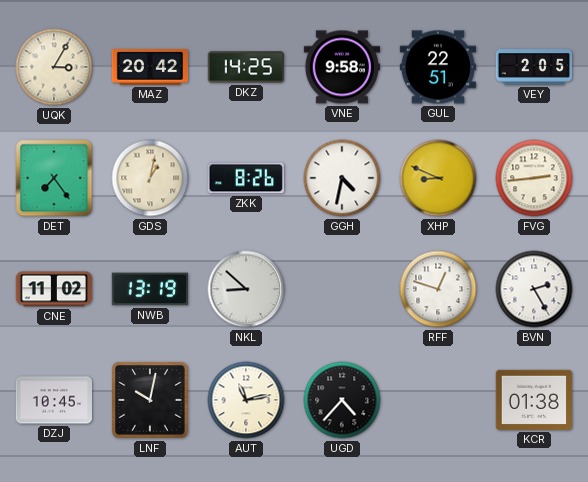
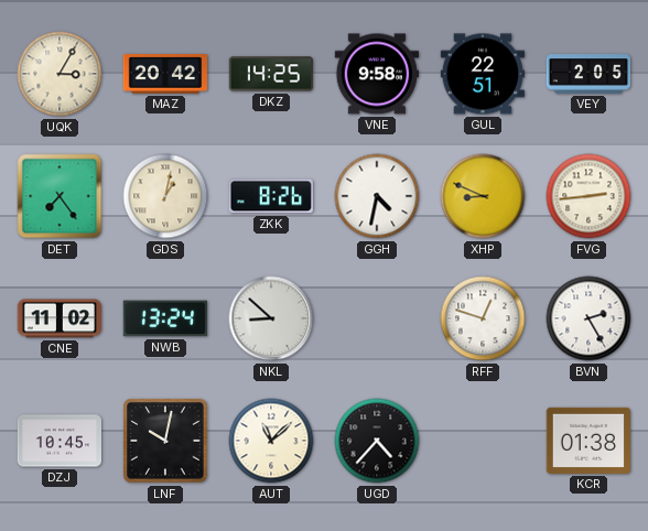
NWB: 13:19 -> 13:24 (164, 318)
AUT: 11:13 -> 11:08 (271, 441)
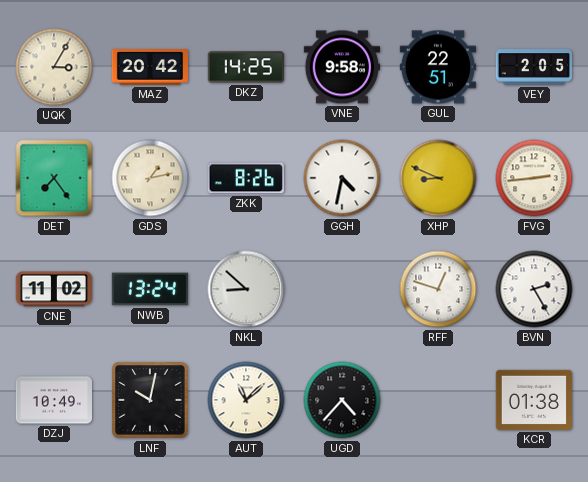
GDS: 1:02 -> 1:13 (150, 178)
DZJ: 10:45 -> 10:49 (53, 400)
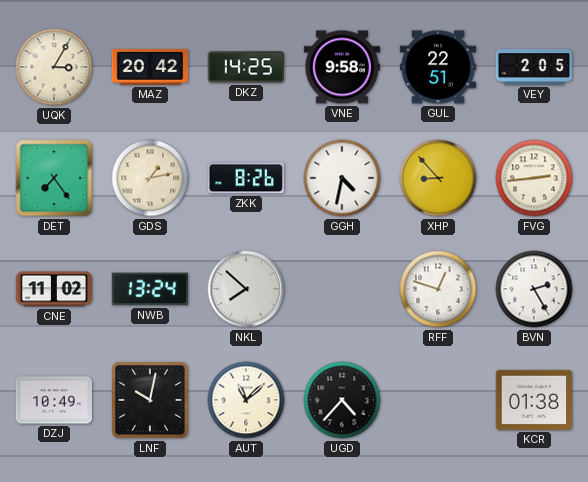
XHP: 8:49 -> 8:53 (438, 178)
NKL: 8:52 -> 7:52 (246, 289)
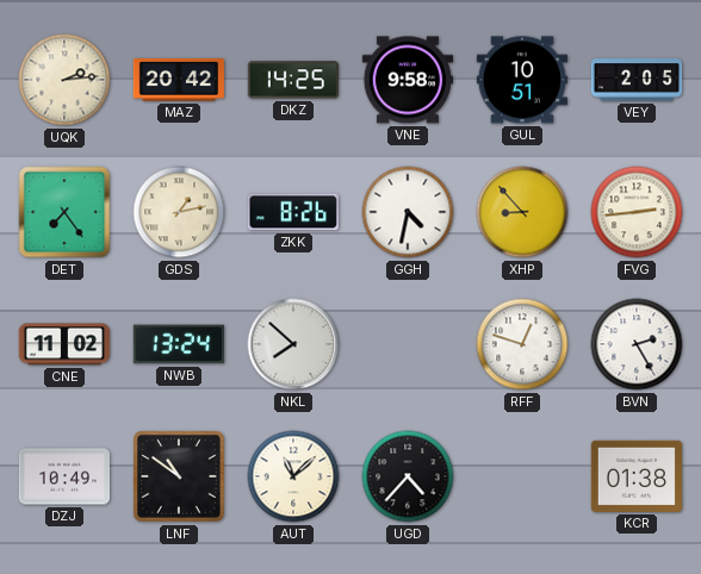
UQK: 3:05 -> 2:14 (64, 80)
GUL: 22:51 -> 10:51 (521, 80)
LNF: 10:02 -> 10:51 (179, 476)
